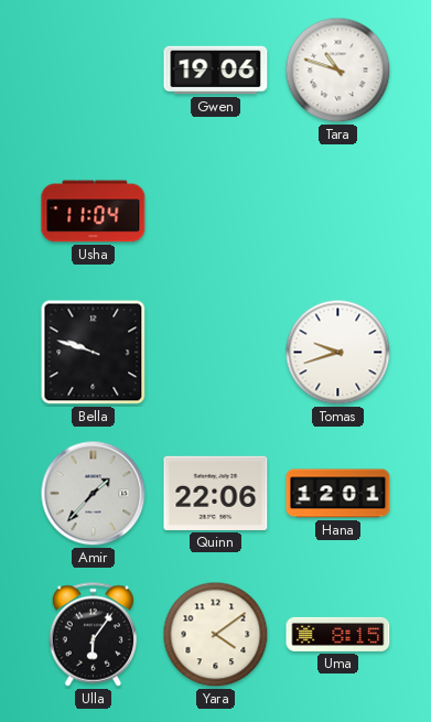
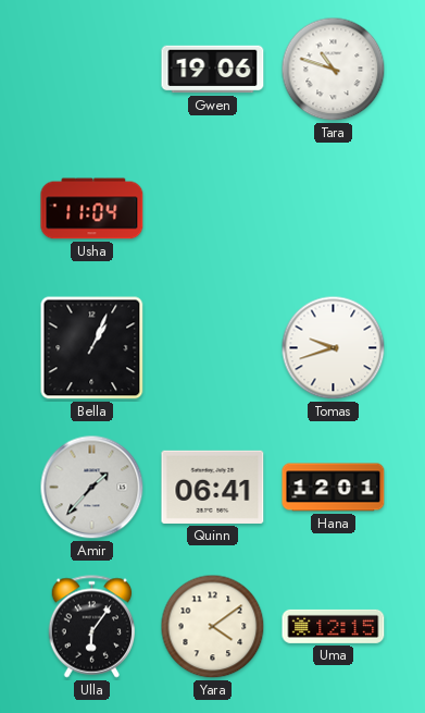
Bella: 9:48 -> 1:04 (92, 348)
Quinn: 22:06 -> 06:41 (213, 487)
Uma: 8:15 -> 12:15 (334, 626)
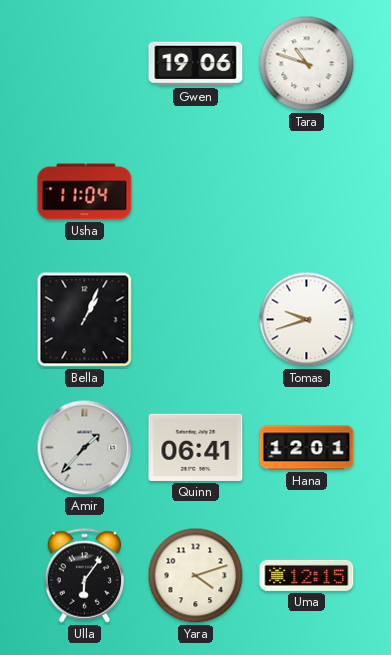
Yara: 4:09 -> 4:12 (196, 576)
